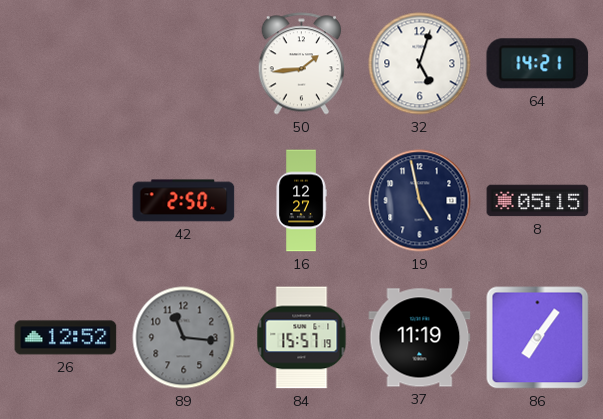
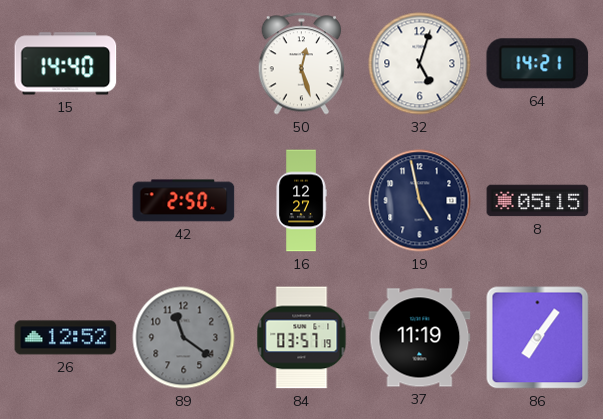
15: none -> 14:40 (66, 64)
50: 1:44 -> 12:27 (301, 64)
89: 11:16 -> 11:21 (184, 338)
84: 15:57 -> 03:57 (302, 338)
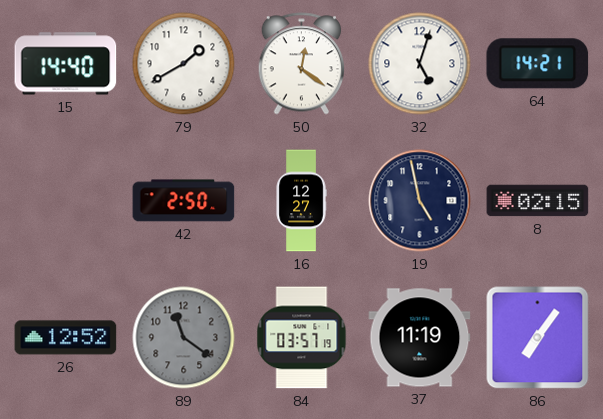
79: none -> 1:40 (184, 64)
50: 12:27 -> 12:21 (301, 64)
8: 05:15 -> 02:15 (538, 201)
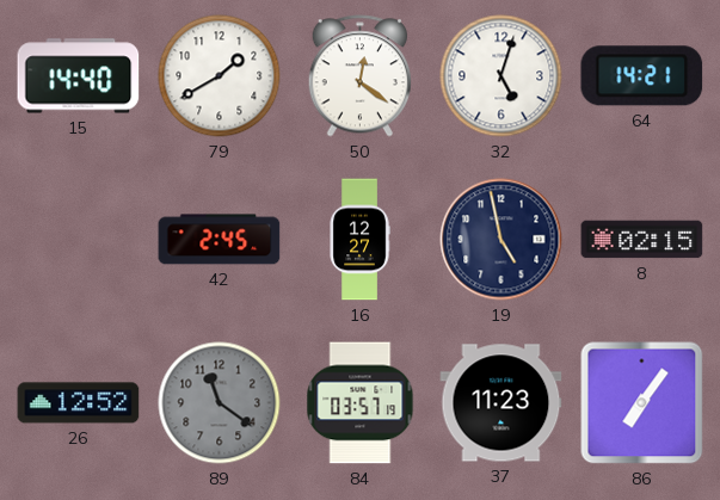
42: 2:50 -> 2:45 (220, 240)
37: 11:19 -> 11:23 (501, 403)
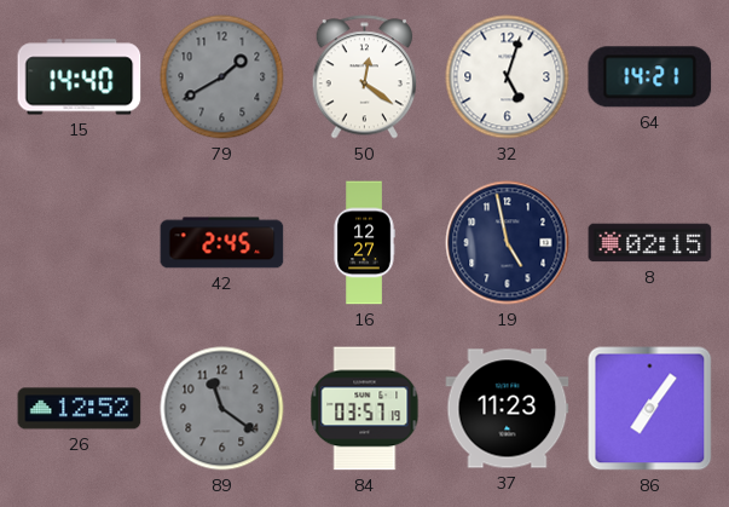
79 dial: white -> grey (222, 77)
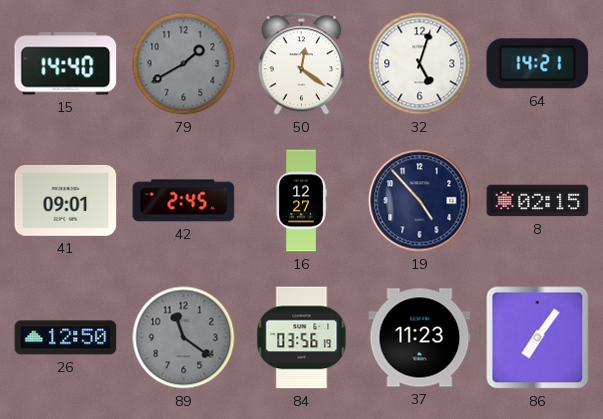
41: none -> 09:01 (66, 200)
19: 4:58 -> 4:53 (420, 201)
26: 12:52 -> 12:50 (66, 338)
84: 03:57 -> 03:56 (302, 338)
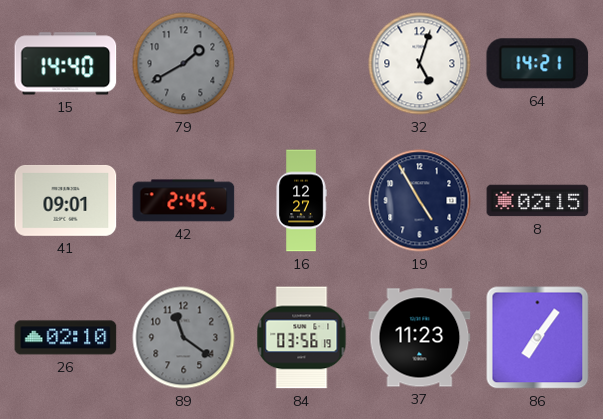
50: 12:21 -> none (301, 64)
19: 4:53 -> 4:55 (420, 201)
26: 12:50 -> 02:10 (66, 338)
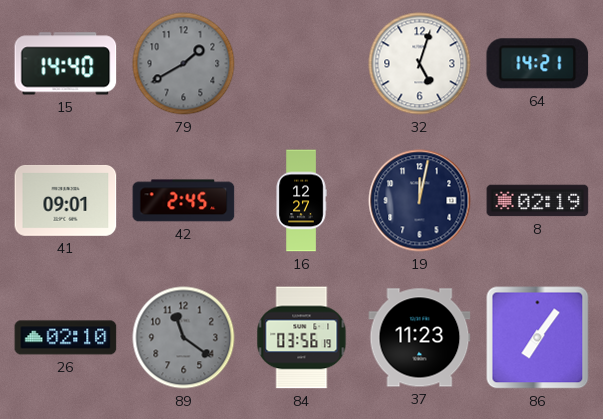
19: 4:55 -> 12:02 (420, 201)
8: 02:15 -> 02:19 (538, 201)
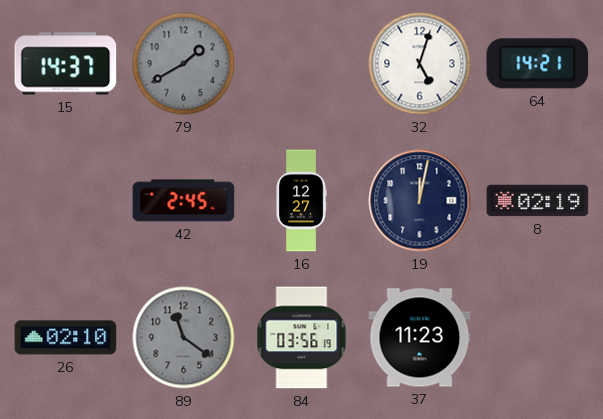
15: 14:40 -> 14:37 (66, 64)
41: 09:01 -> none (66, 200)
86: 7:06 -> none (538, 338)
